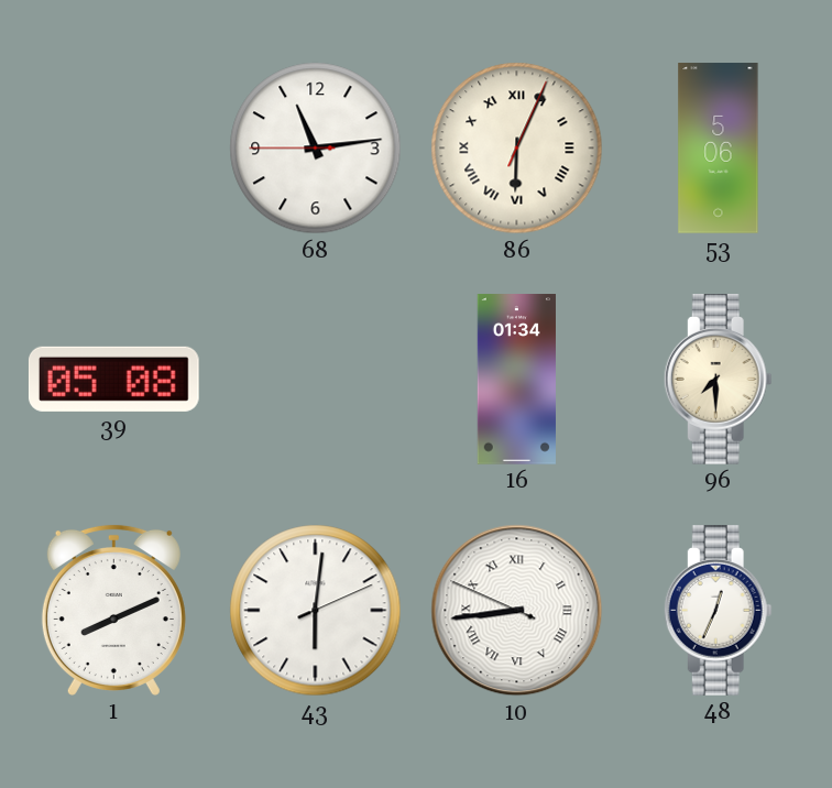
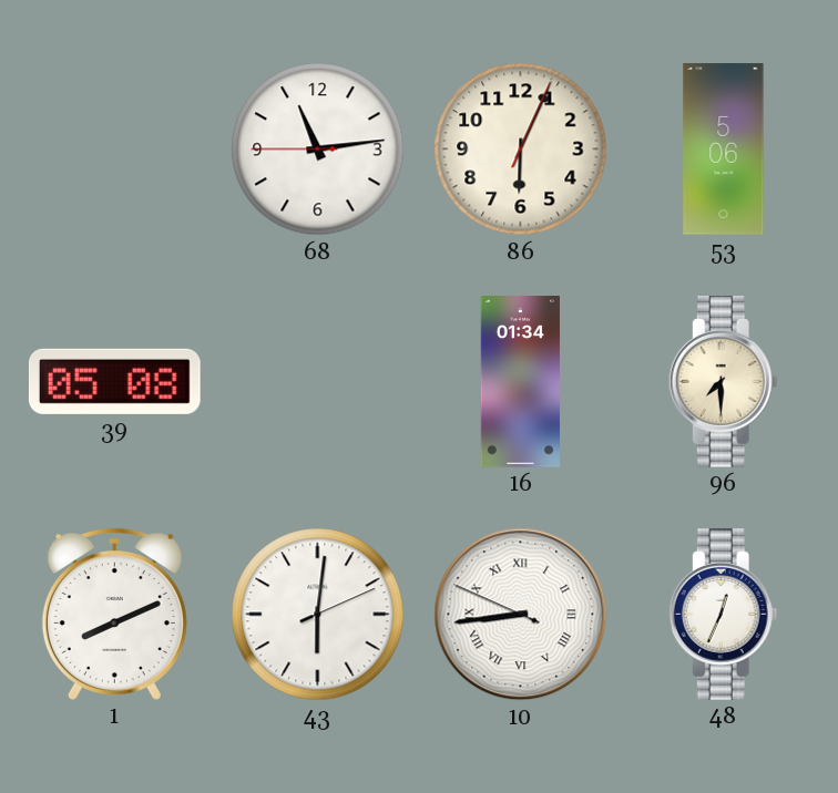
86 numerals: Roman -> Arabic (521, 150)
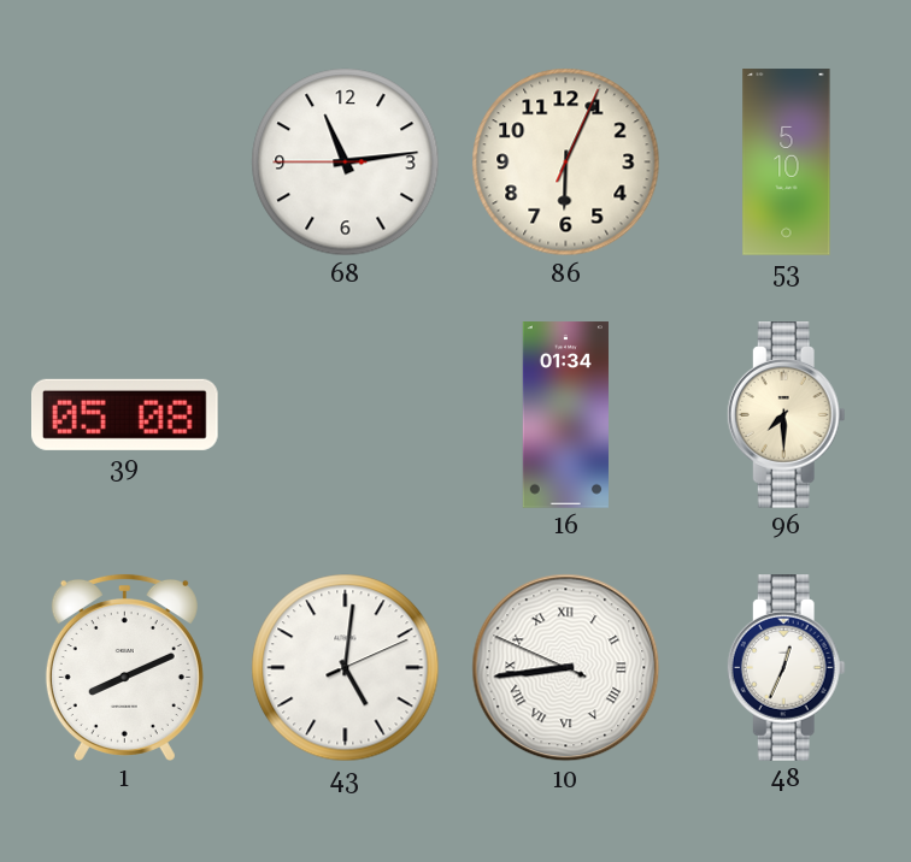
53: 5:06 -> 5:10 (787, 163)
43: 6:01 -> 5:01 (346, 668)
